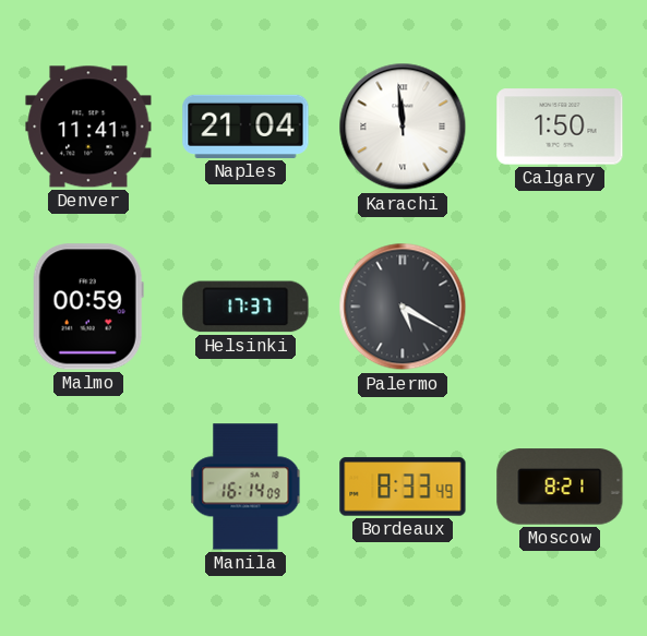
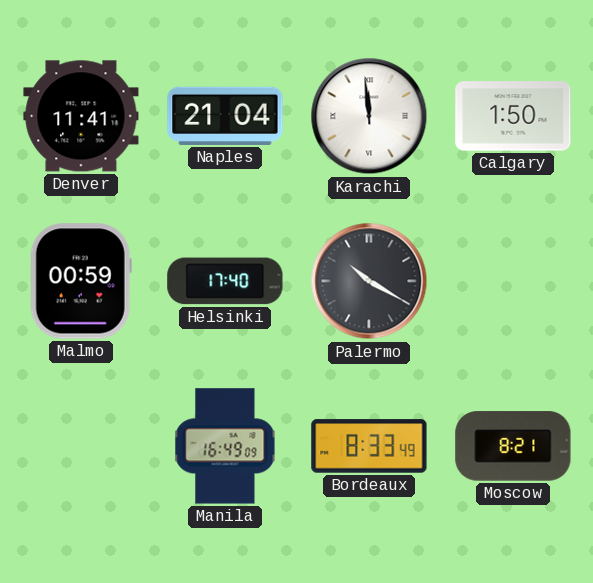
Helsinki: 17:37 -> 17:40 (225, 281)
Palermo: 5:20 -> 10:20 (369, 281)
Manila: 16:14 -> 16:49 (225, 446)
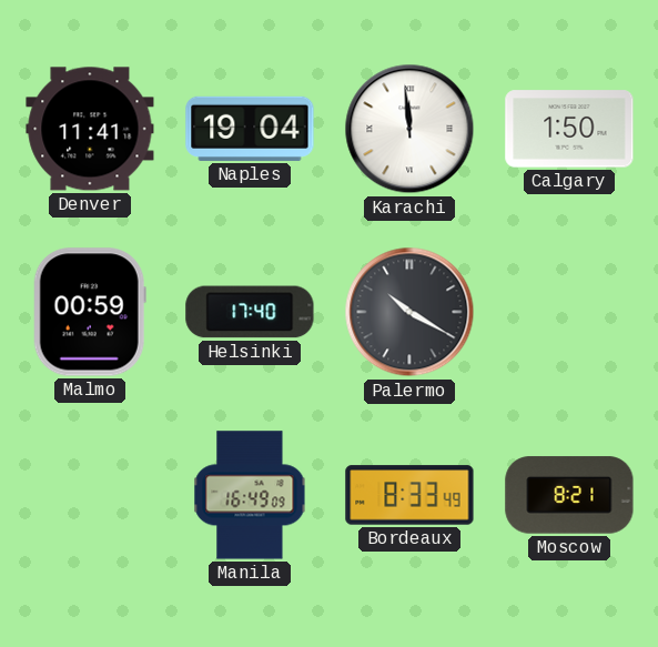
Naples: 21:04 -> 19:04 (250, 129)
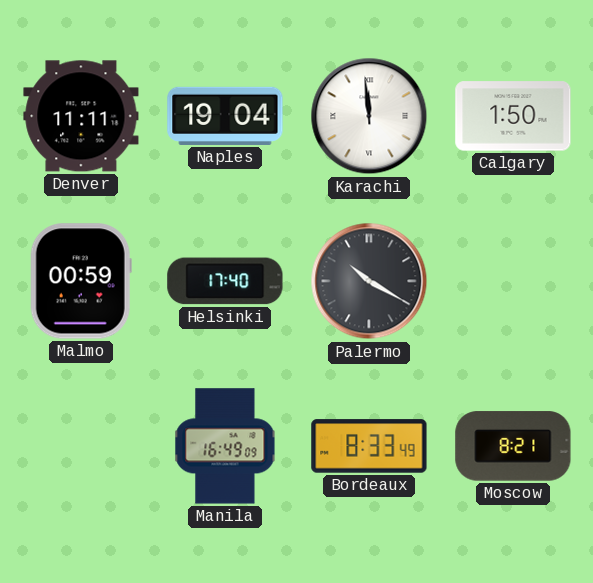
Denver: 11:41 -> 11:11 (81, 116)
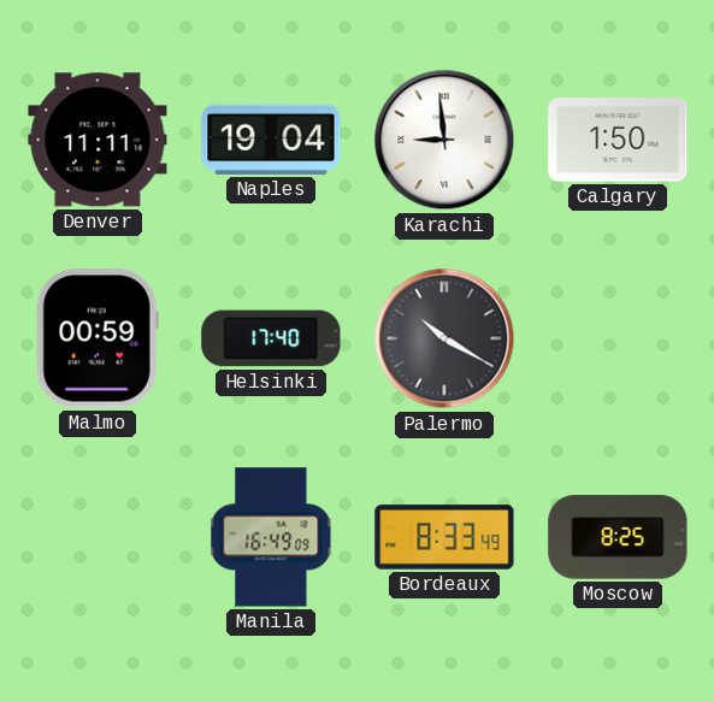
Karachi: 11:59 -> 8:59 (444, 140)
Moscow: 8:21 -> 8:25 (618, 537)
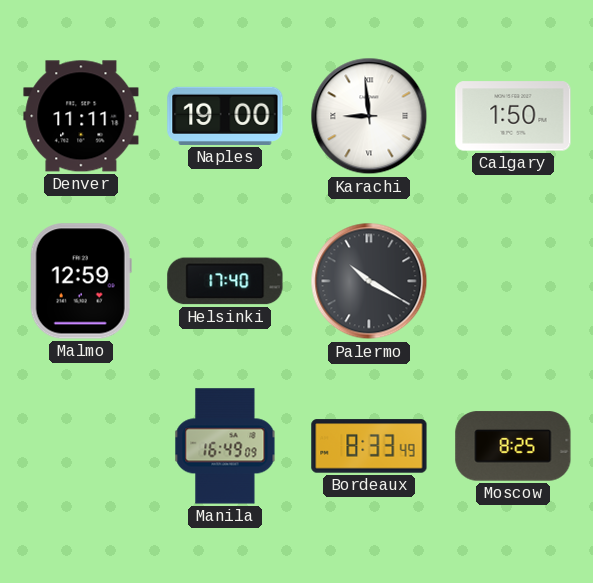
Naples: 19:04 -> 19:00 (225, 116)
Malmo: 00:59 -> 12:59 (81, 281)
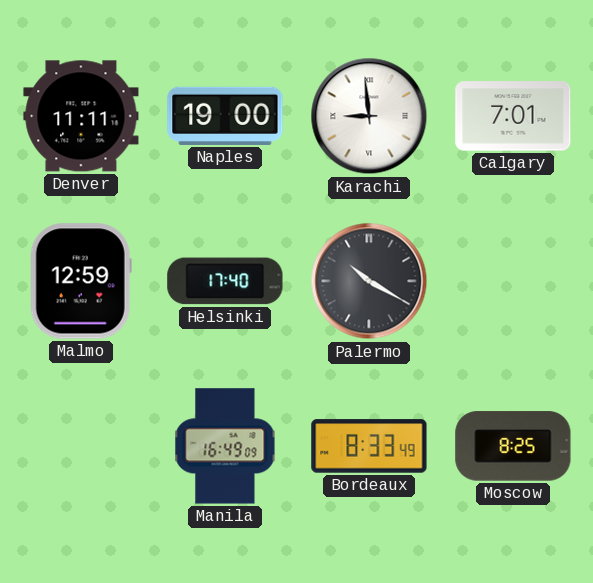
Calgary: 1:50 -> 7:01 (513, 116)
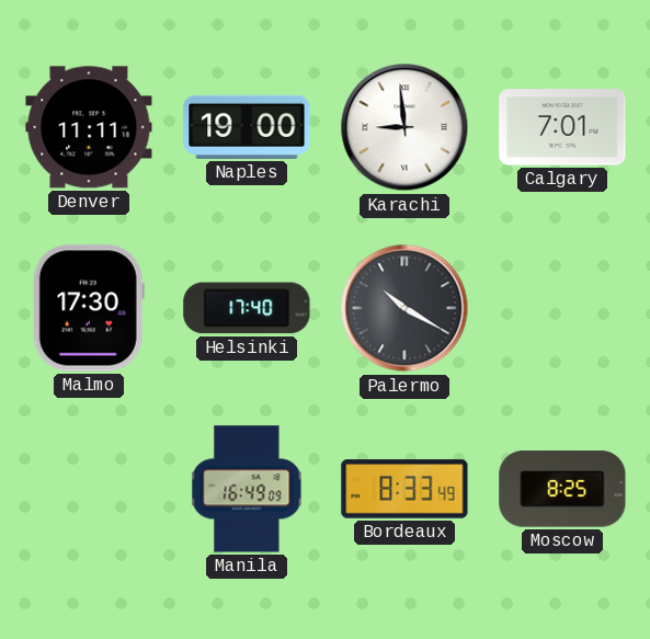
Malmo: 12:59 -> 17:30 (89, 308)
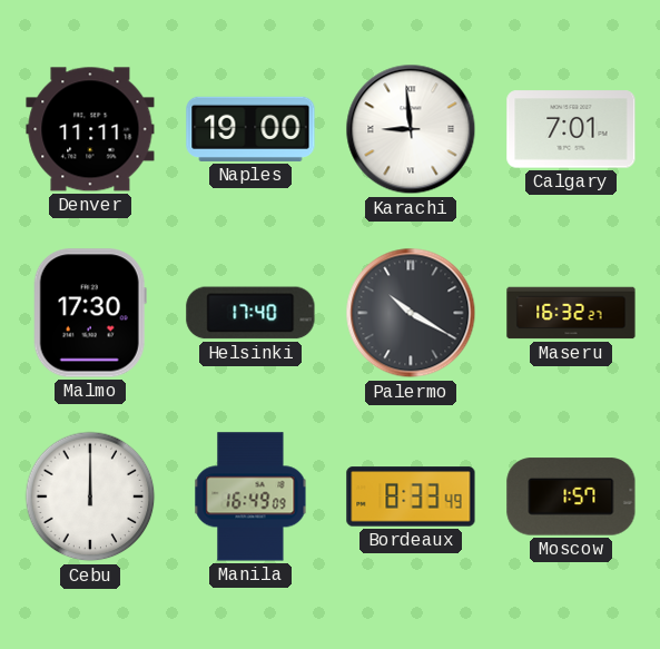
Maseru: none -> 16:32 (571, 313)
Cebu: none -> 12:00 (90, 496)
Moscow: 8:25 -> 1:57 (571, 496)
